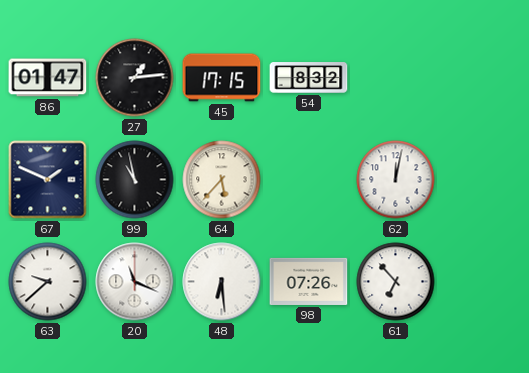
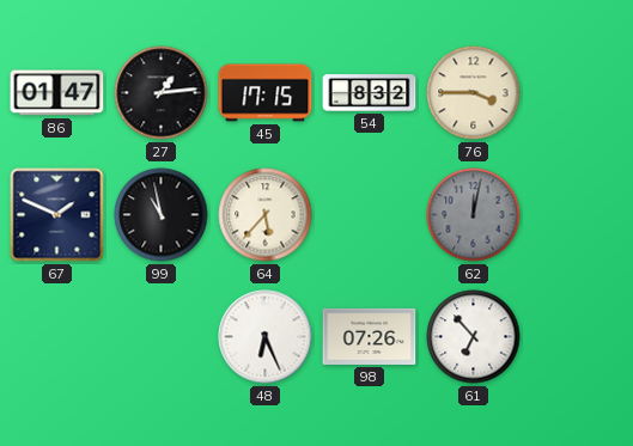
76: none -> 3:45 (474, 93)
62 dial: white -> grey (474, 215)
63: 9:38 -> none (48, 282)
20: 11:19 -> none (135, 282)
48: 6:29 -> 6:26 (266, 337)
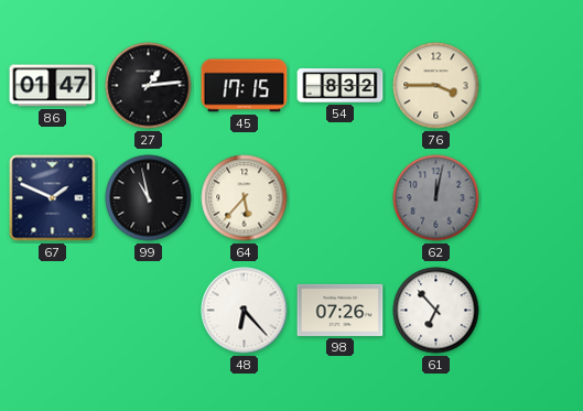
48: 6:26 -> 6:23 (245, 311)
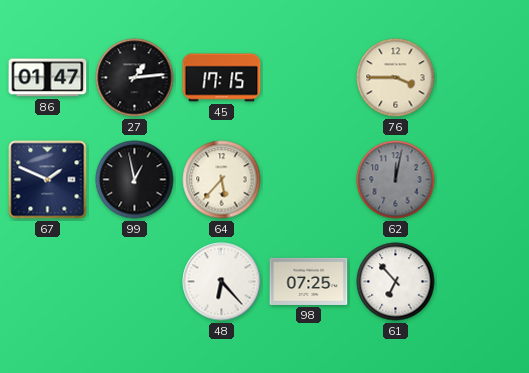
54: 8:32 -> none (341, 86)
99: 10:58 -> 12:58 (135, 180)
98: 07:26 -> 07:25 (309, 281)
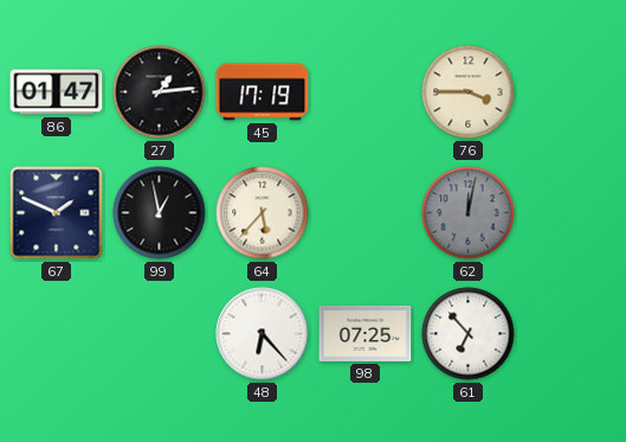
45: 17:15 -> 17:19 (263, 92)
